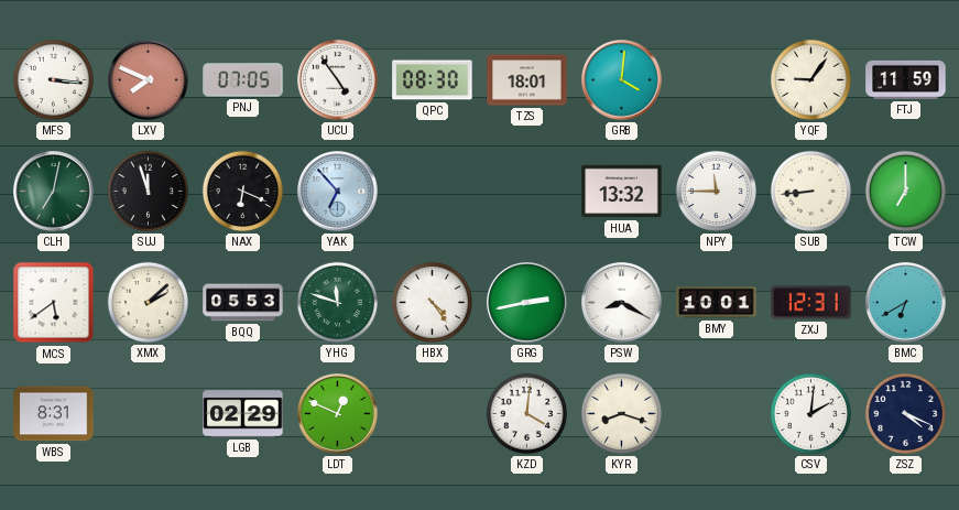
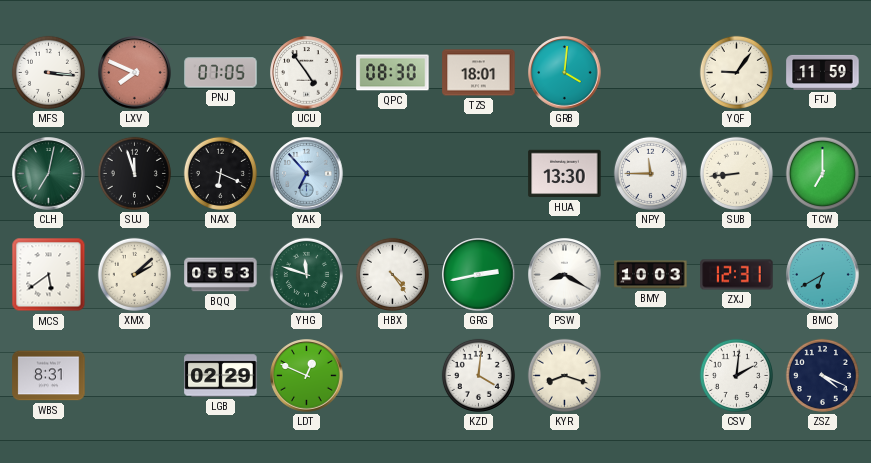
HUA: 13:32 -> 13:30 (565, 174)
BMY: 10:01 -> 10:03 (651, 275)
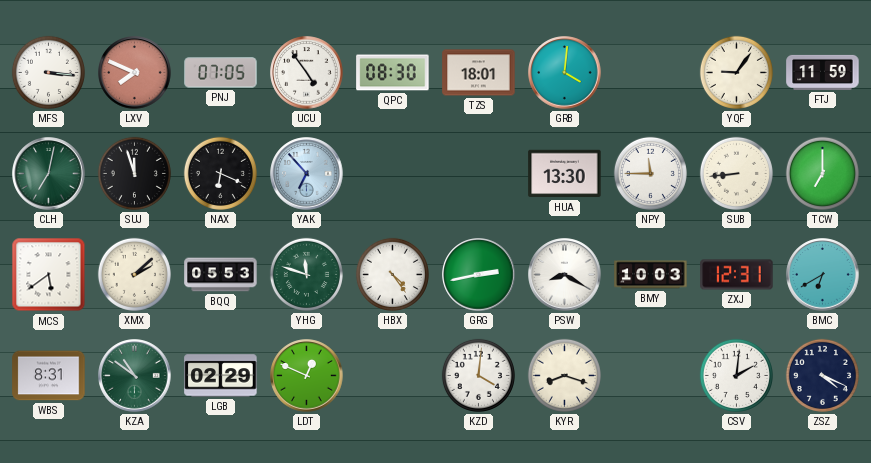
KZA: none -> 10:51 (135, 376)
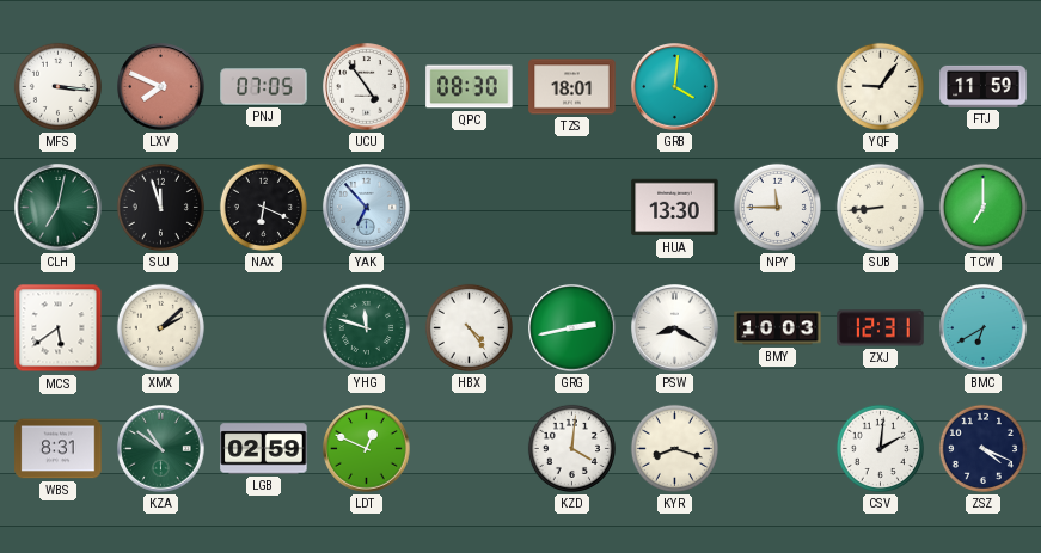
BQQ: 05:53 -> none (221, 275)
LGB: 02:29 -> 02:59 (264, 449)
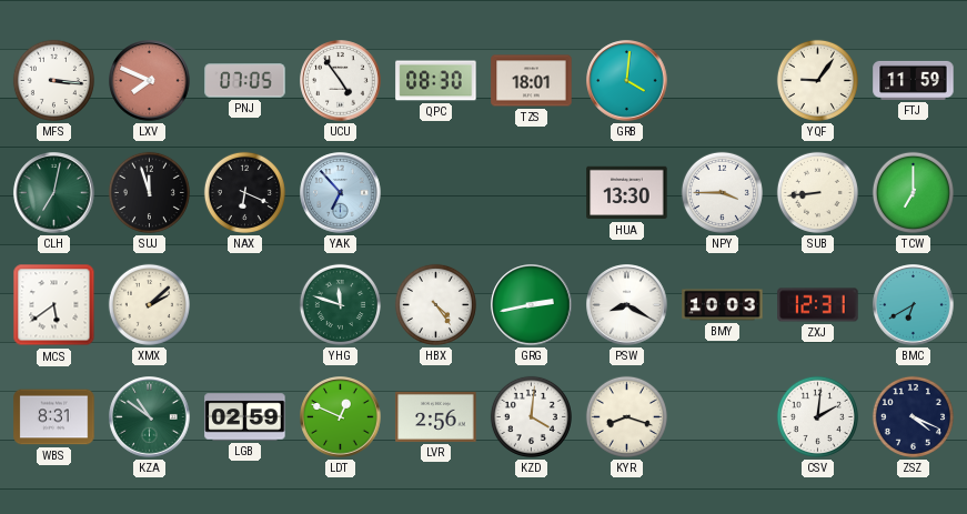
NPY: 11:45 -> 3:45 (722, 192)
LVR: none -> 2:56 (436, 416)
